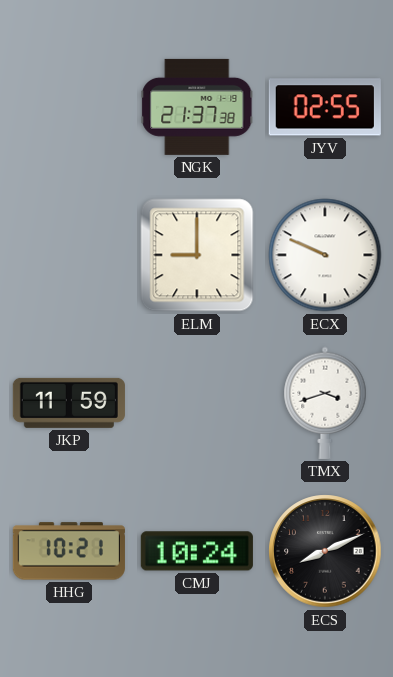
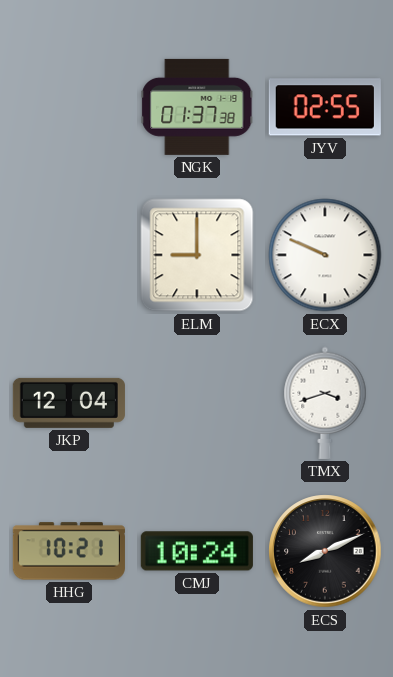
NGK: 21:37 -> 01:37 (197, 107)
JKP: 11:59 -> 12:04 (69, 403)
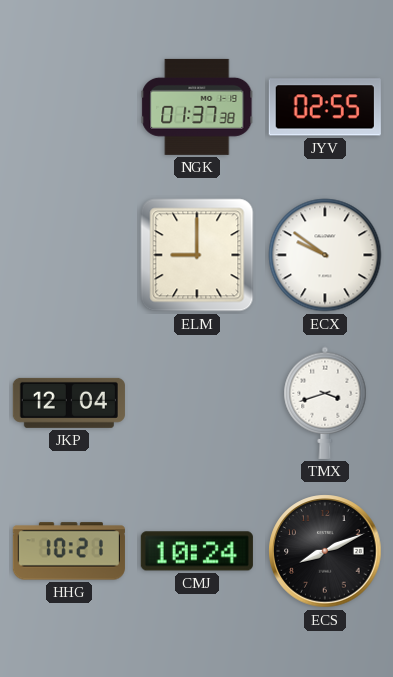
ECX: 9:49 -> 9:51 (325, 255)
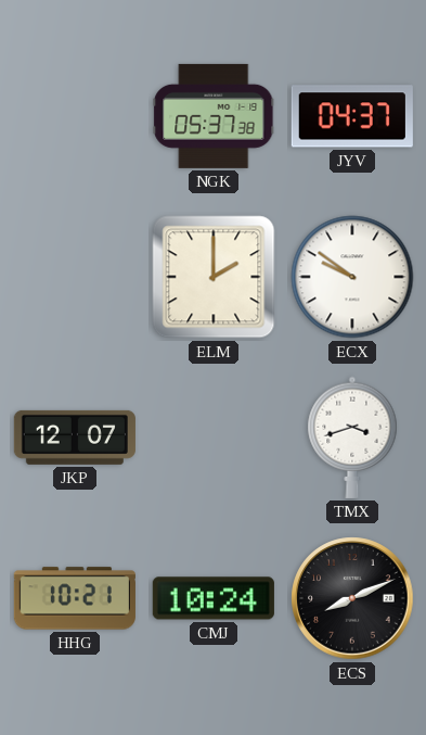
NGK: 01:37 -> 05:37 (214, 116)
JYV: 02:55 -> 04:37 (352, 116)
ELM: 9:00 -> 2:00 (214, 277)
JKP: 12:04 -> 12:07 (75, 438)
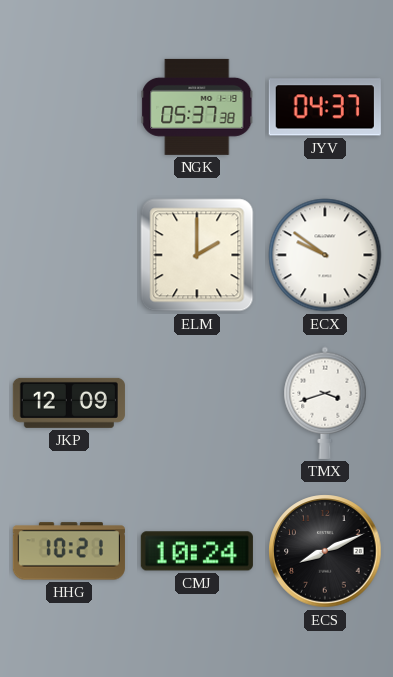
JKP: 12:07 -> 12:09 (69, 403)
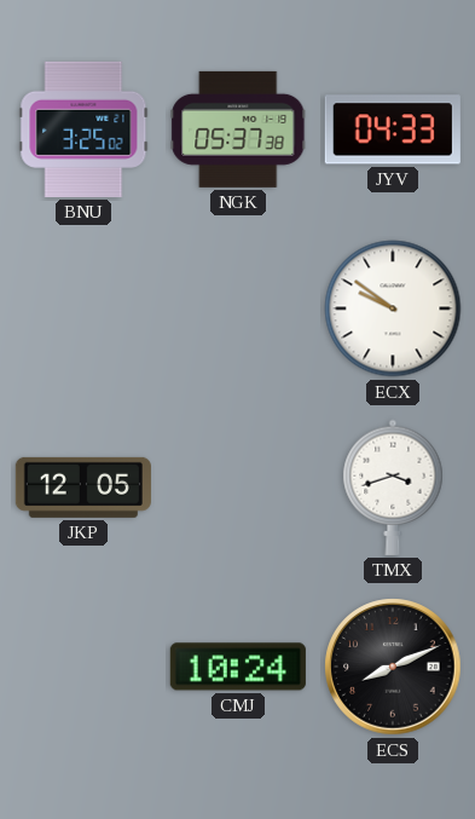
BNU: none -> 3:25 (83, 129)
JYV: 04:37 -> 04:33 (393, 129)
ELM: 2:00 -> none (197, 255)
JKP: 12:09 -> 12:05 (83, 488)
HHG: 10:21 -> none (69, 551)
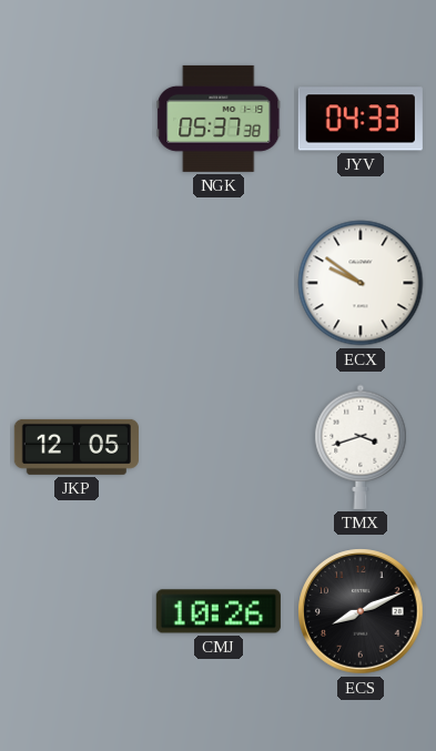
BNU: 3:25 -> none (83, 129)
CMJ: 10:24 -> 10:26 (219, 611)
